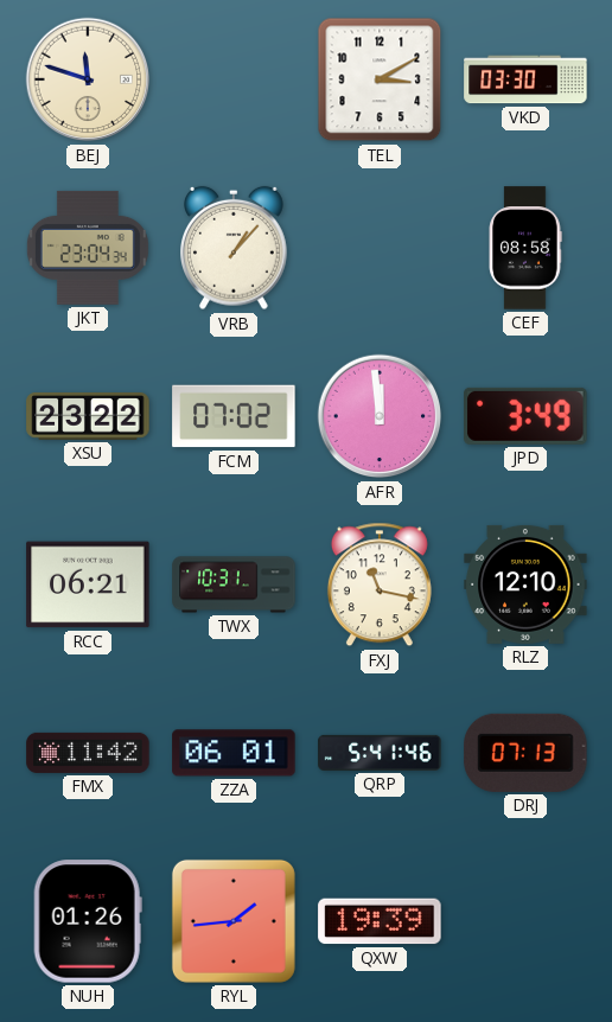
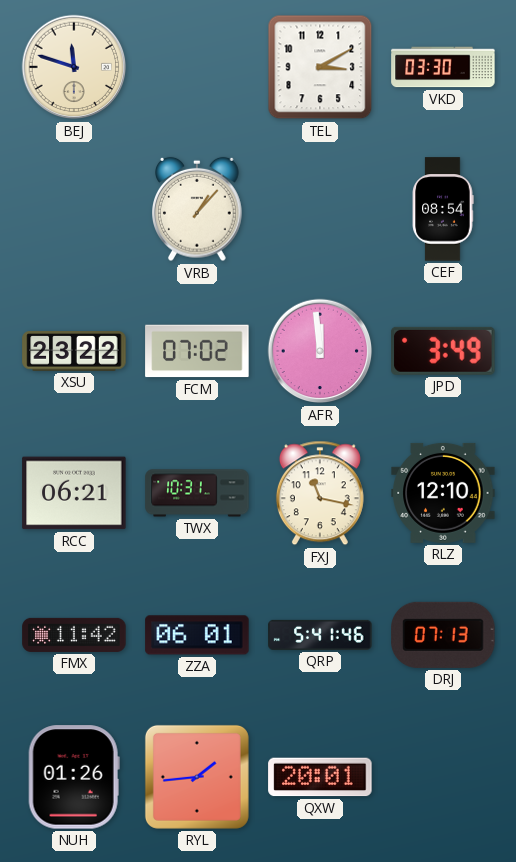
JKT: 23:04 -> none (88, 248)
CEF: 08:58 -> 08:54 (443, 209)
QXW: 19:39 -> 20:01 (320, 777)
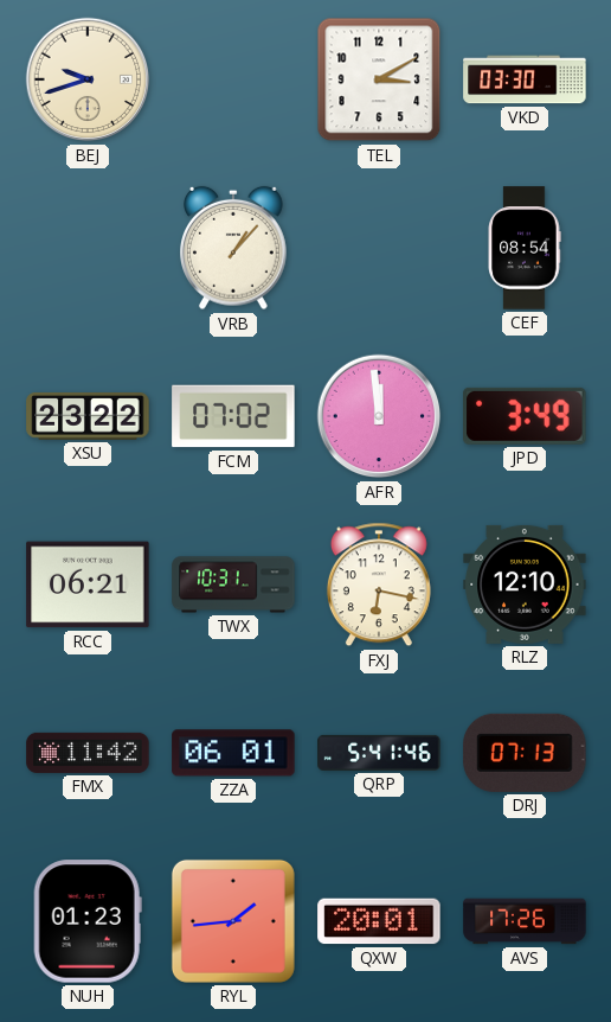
BEJ: 11:48 -> 9:42 (88, 79)
FXJ: 11:17 -> 6:17 (379, 585)
NUH: 01:26 -> 01:23 (88, 921)
AVS: none -> 17:26 (525, 921)
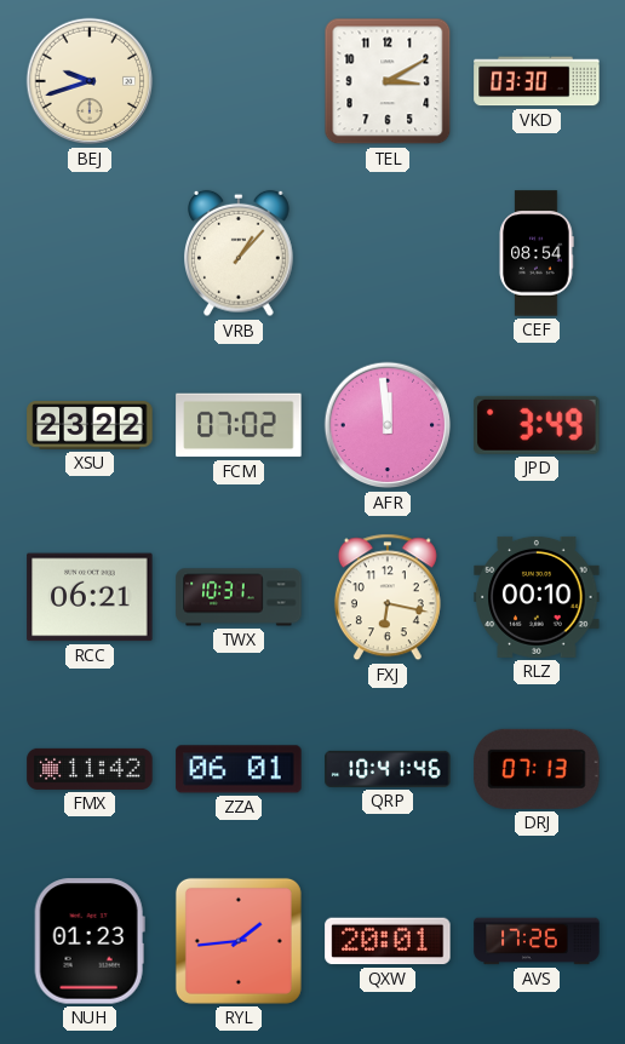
RLZ: 12:10 -> 00:10 (537, 597)
QRP: 5:41 -> 10:41 (388, 769)
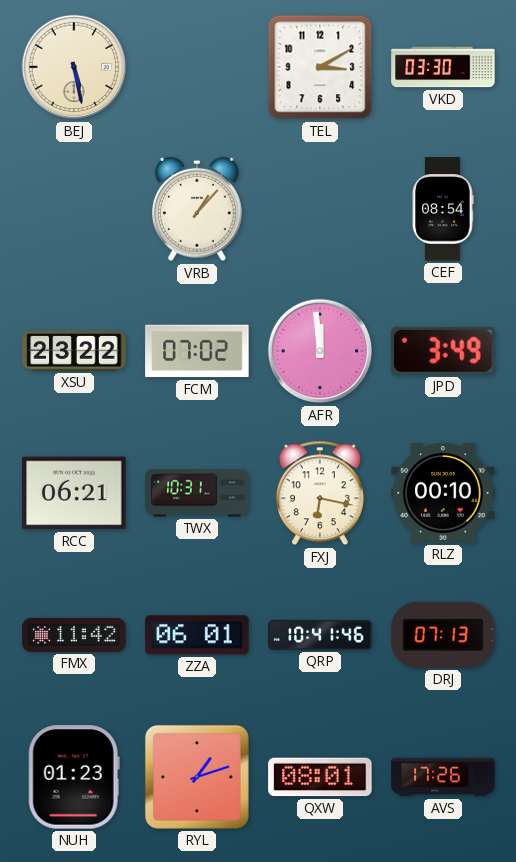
BEJ: 9:42 -> 5:28 (74, 67)
RYL: 1:44 -> 1:12 (197, 777)
QXW: 20:01 -> 08:01 (320, 777)
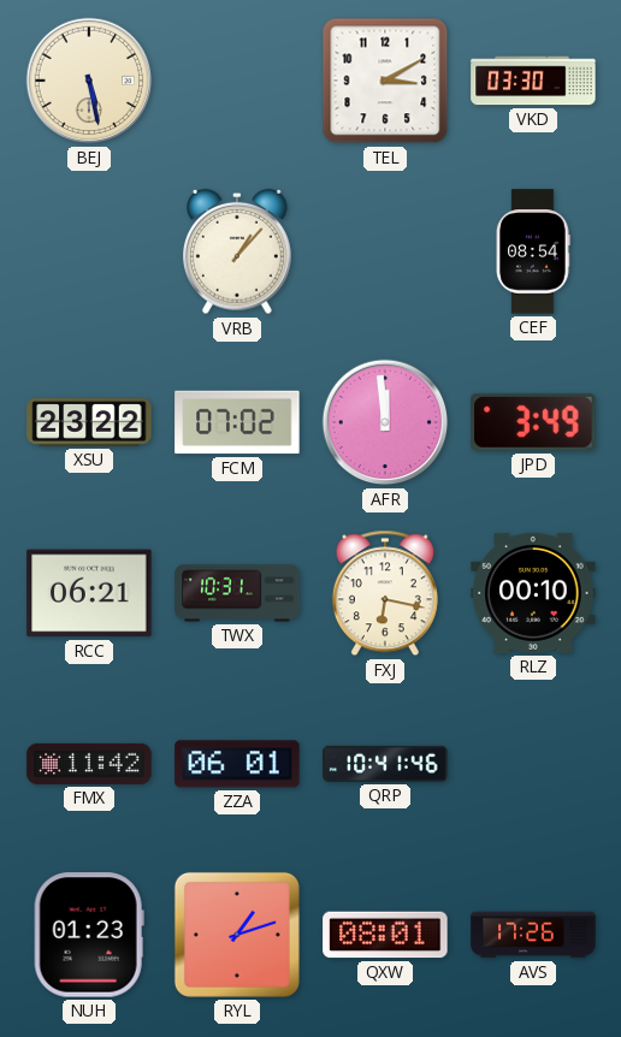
DRJ: 07:13 -> none (443, 635)
